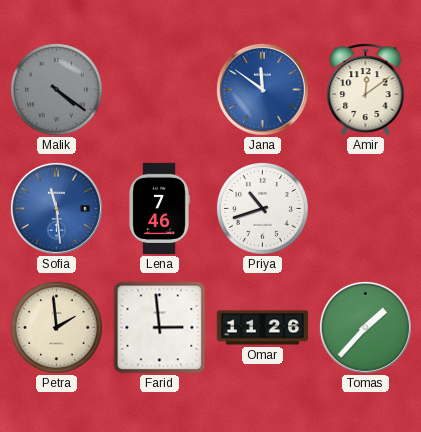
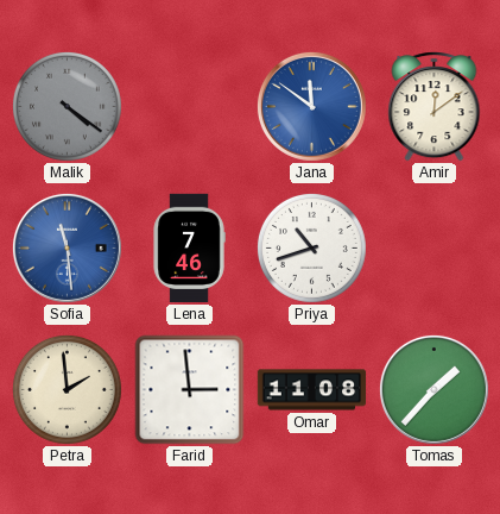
Omar: 11:26 -> 11:08 (312, 390)
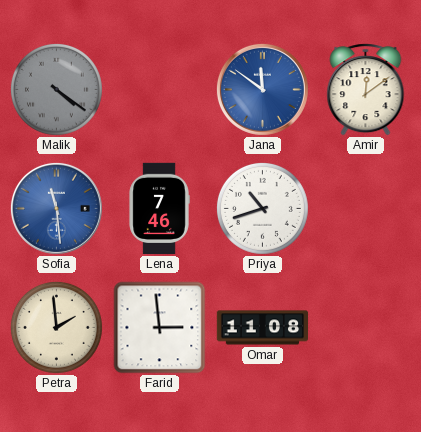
Tomas: 1:37 -> none (433, 389)
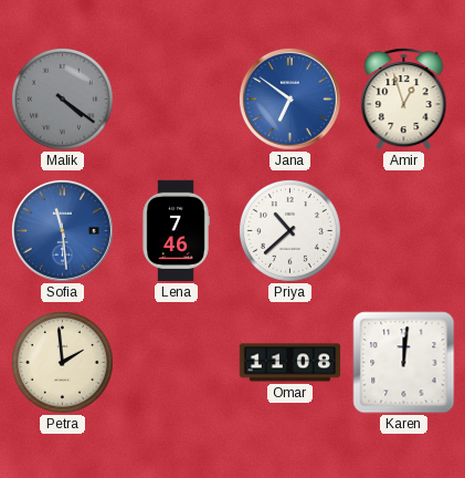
Jana: 11:51 -> 6:51 (289, 98)
Amir: 12:09 -> 12:57 (404, 100)
Priya: 10:42 -> 10:38 (289, 230)
Farid: 2:59 -> none (160, 328)
Karen: none -> 12:01 (404, 363)
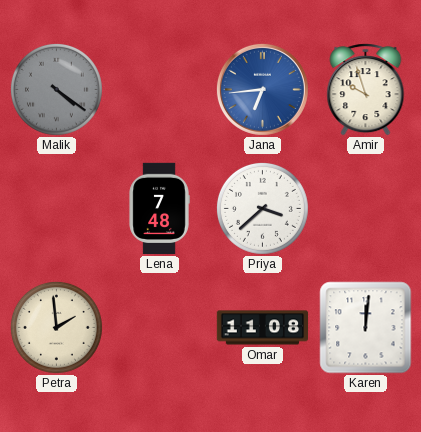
Jana: 6:51 -> 6:44 (262, 89)
Amir: 12:57 -> 9:57 (366, 90)
Sofia: 11:29 -> none (62, 230)
Lena: 7:46 -> 7:48 (159, 209)
Priya: 10:38 -> 3:38 (262, 208)
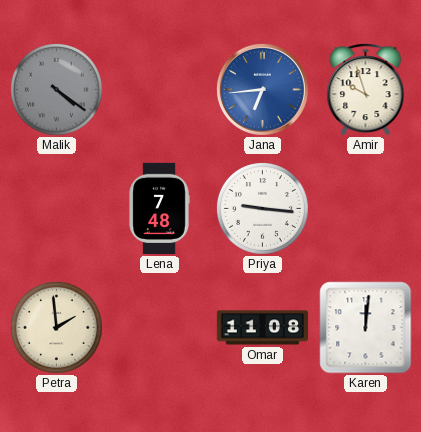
Priya: 3:38 -> 9:16 (262, 208)
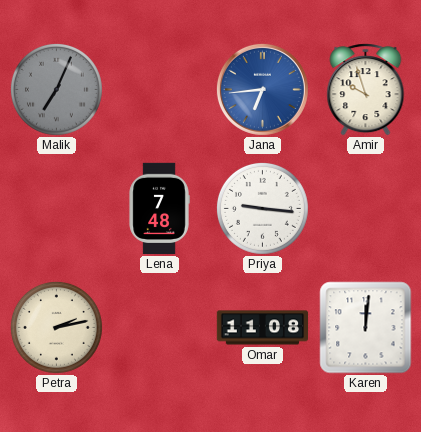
Malik: 4:21 -> 7:04 (56, 89)
Petra: 1:59 -> 2:13 (56, 327)
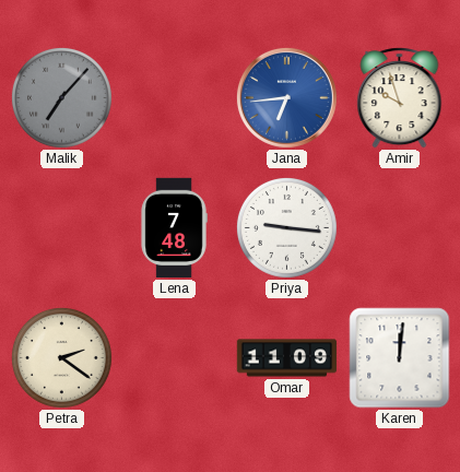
Malik: 7:04 -> 7:07 (61, 97)
Petra: 2:13 -> 2:21 (61, 357)
Omar: 11:08 -> 11:09 (287, 358)
